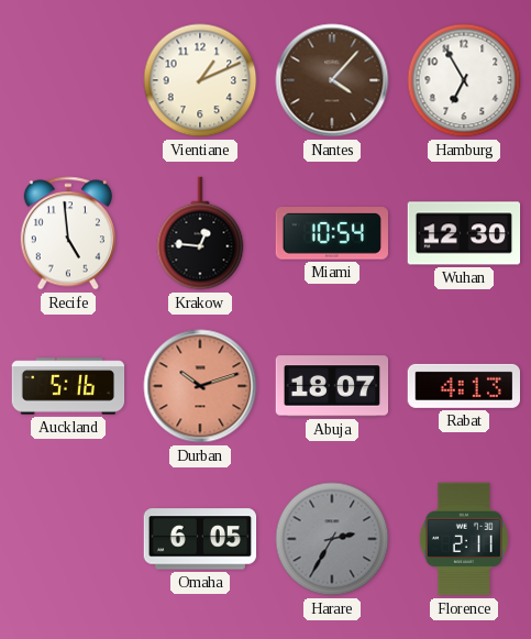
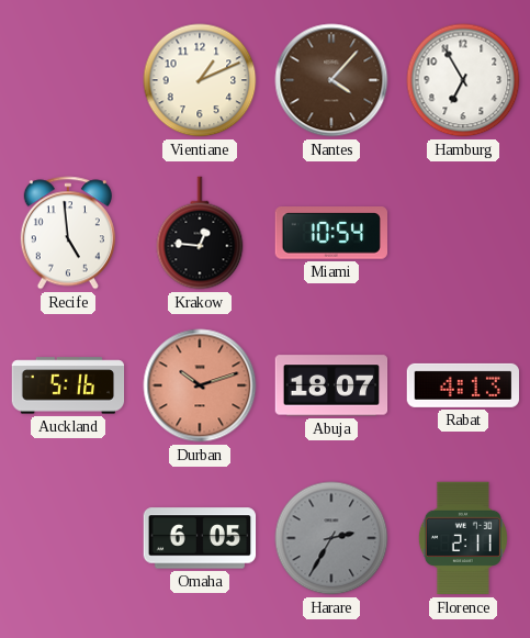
Wuhan: 12:30 -> none (464, 233)
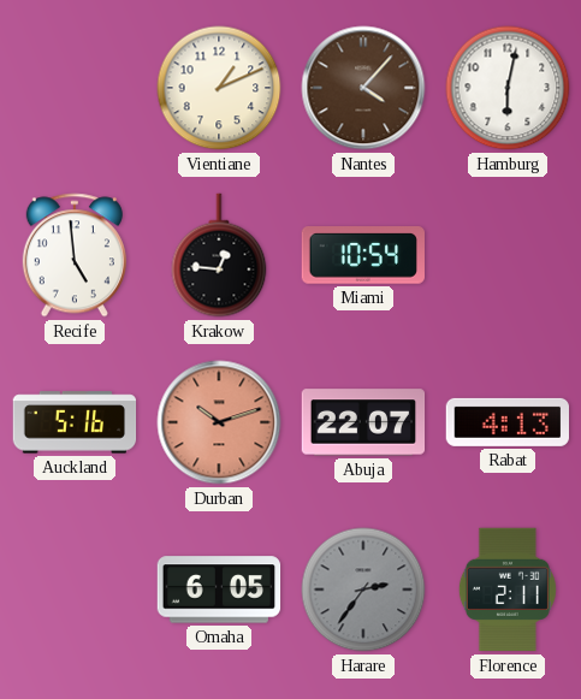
Hamburg: 6:55 -> 6:02 (508, 88)
Abuja: 18:07 -> 22:07 (363, 422)
Harare: 2:35 -> 2:36 (363, 590)
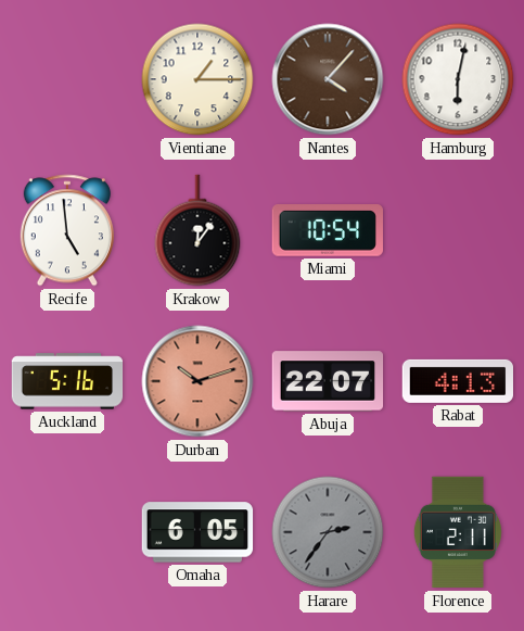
Vientiane: 1:11 -> 1:15 (197, 79)
Krakow: 12:46 -> 12:06 (197, 230)
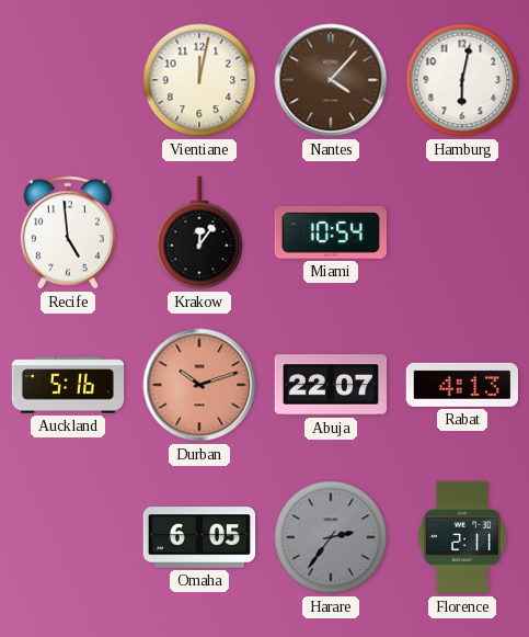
Vientiane: 1:15 -> 12:02 (199, 80)
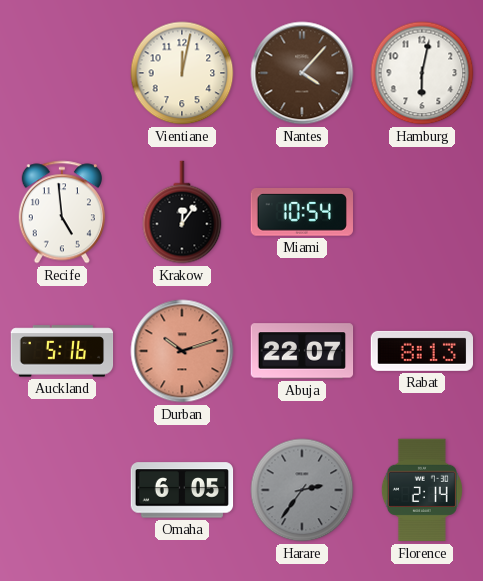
Rabat: 4:13 -> 8:13 (421, 351)
Florence: 2:11 -> 2:14 (422, 490)
